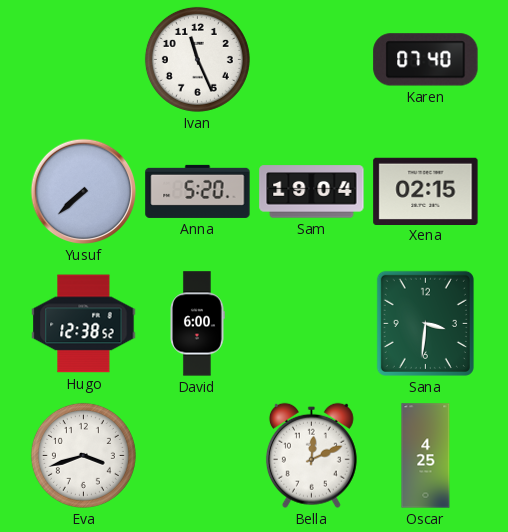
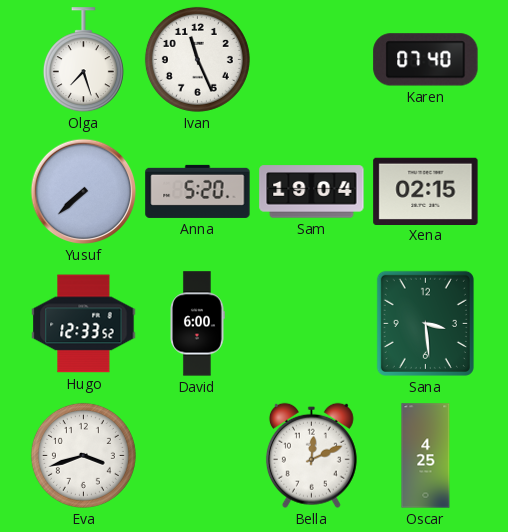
Olga: none -> 7:27 (83, 60)
Hugo: 12:38 -> 12:33 (84, 324)
Sana: 3:31 -> 3:29 (425, 323)
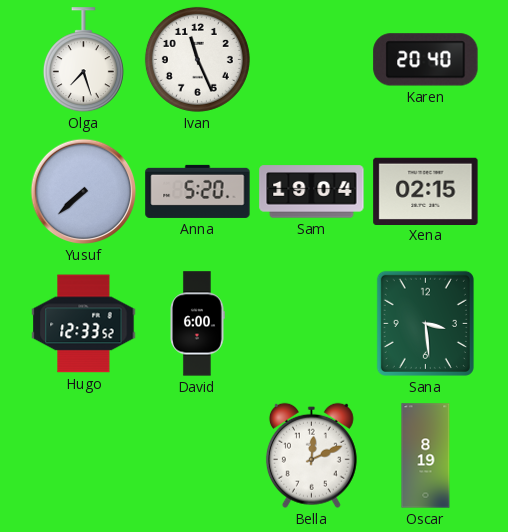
Karen: 07:40 -> 20:40 (426, 60)
Eva: 3:42 -> none (83, 455)
Oscar: 4:25 -> 8:19 (426, 456)
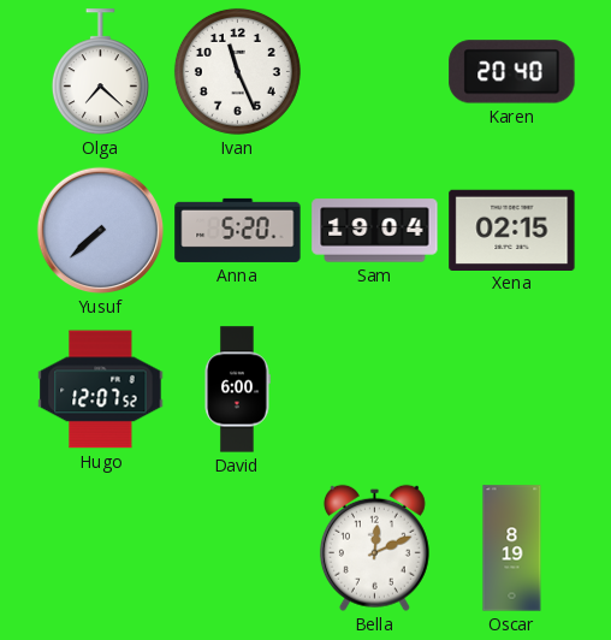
Olga: 7:27 -> 7:22 (100, 72)
Hugo: 12:33 -> 12:07 (101, 390)
Sana: 3:29 -> none (425, 323)
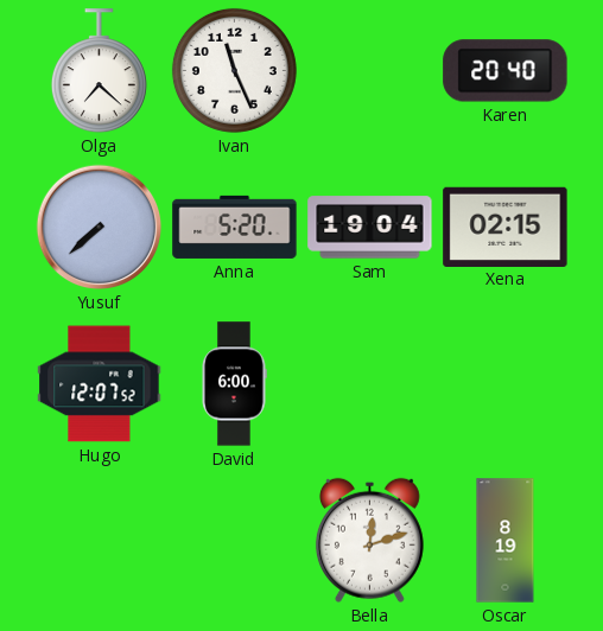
Bella: 12:11 -> 12:12 (369, 540)
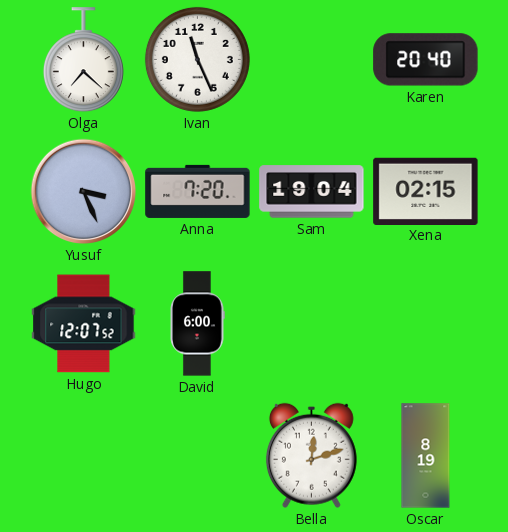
Yusuf: 7:38 -> 3:26 (84, 192)
Anna: 5:20 -> 7:20 (198, 191)
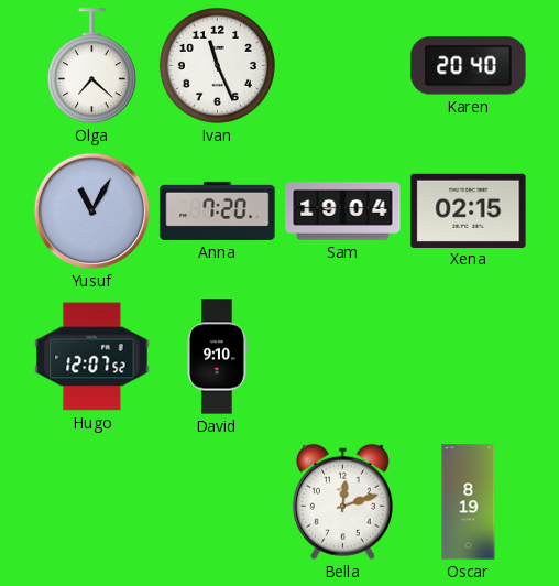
Yusuf: 3:26 -> 11:05 (92, 211)
David: 6:00 -> 9:10 (217, 357)
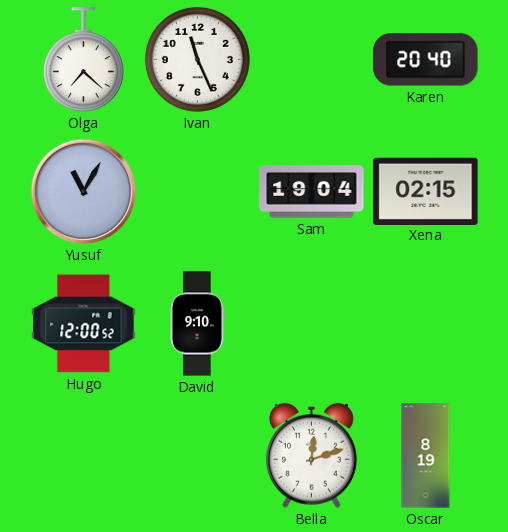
Anna: 7:20 -> none (218, 210)
Hugo: 12:07 -> 12:00 (84, 324)
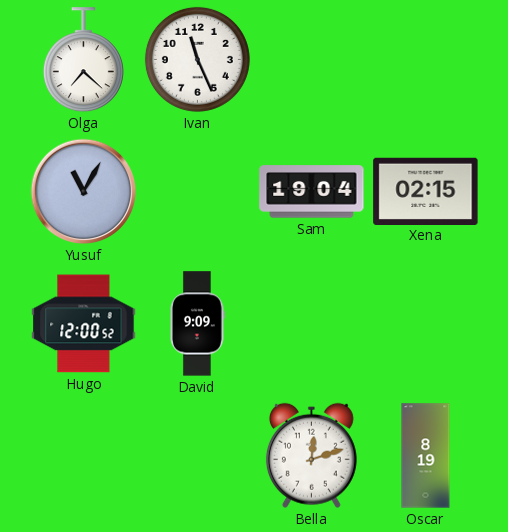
Karen: 20:40 -> none (426, 60)
David: 9:10 -> 9:09 (197, 324)
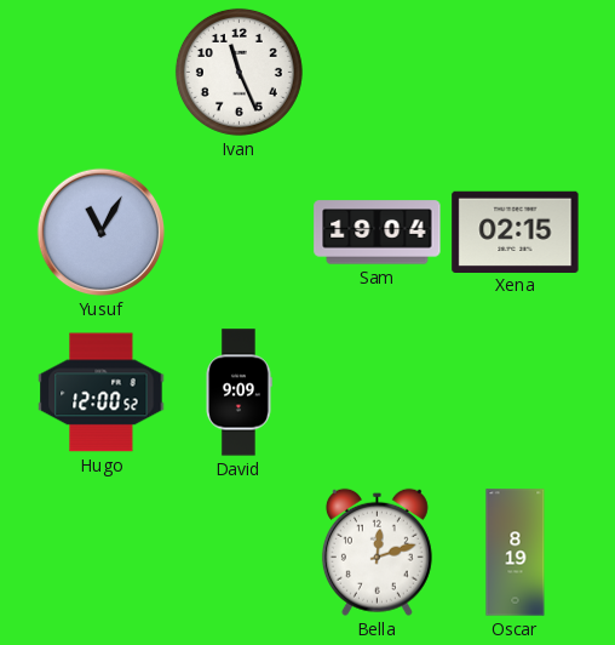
Olga: 7:22 -> none (83, 60)
